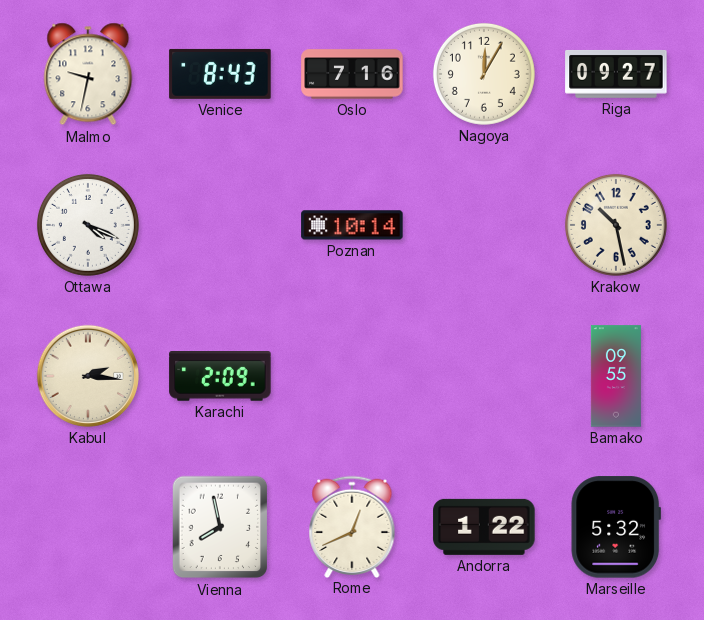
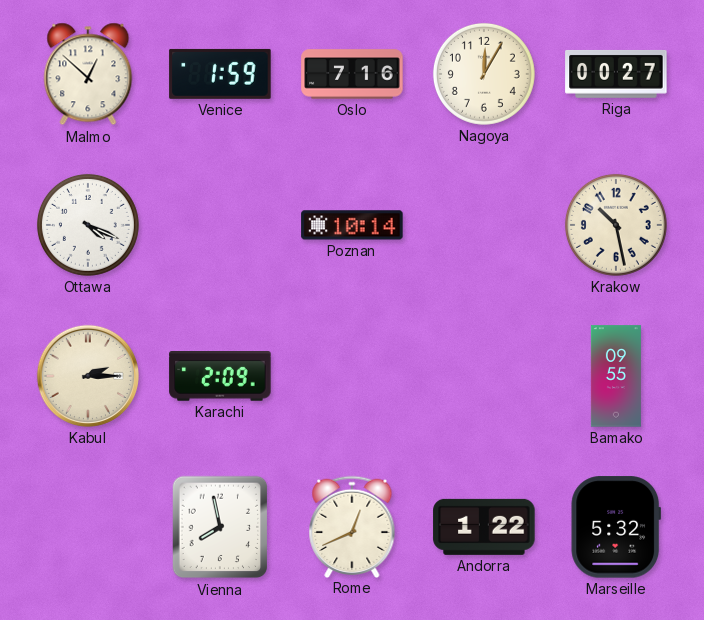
Malmo: 9:32 -> 12:52 (88, 74)
Venice: 8:43 -> 1:59 (220, 74)
Riga: 09:27 -> 00:27 (616, 74)
Kabul: 2:16 -> 2:15 (88, 376)
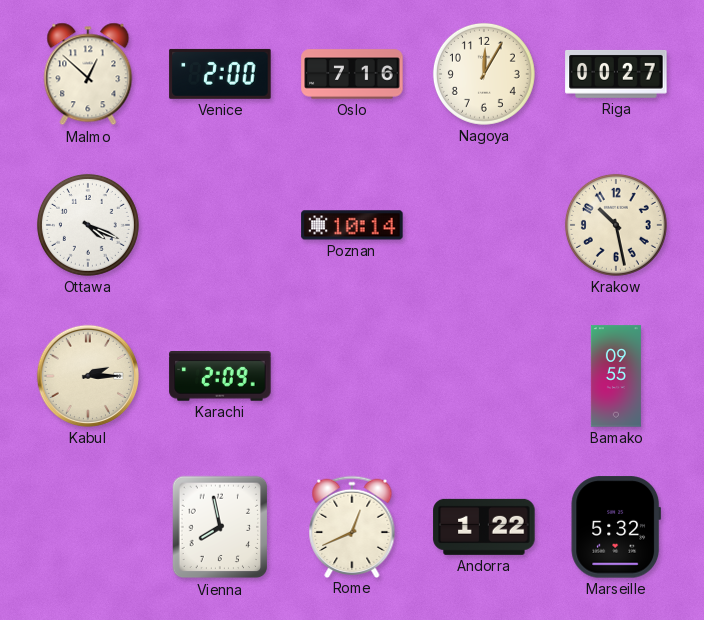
Venice: 1:59 -> 2:00 (220, 74)
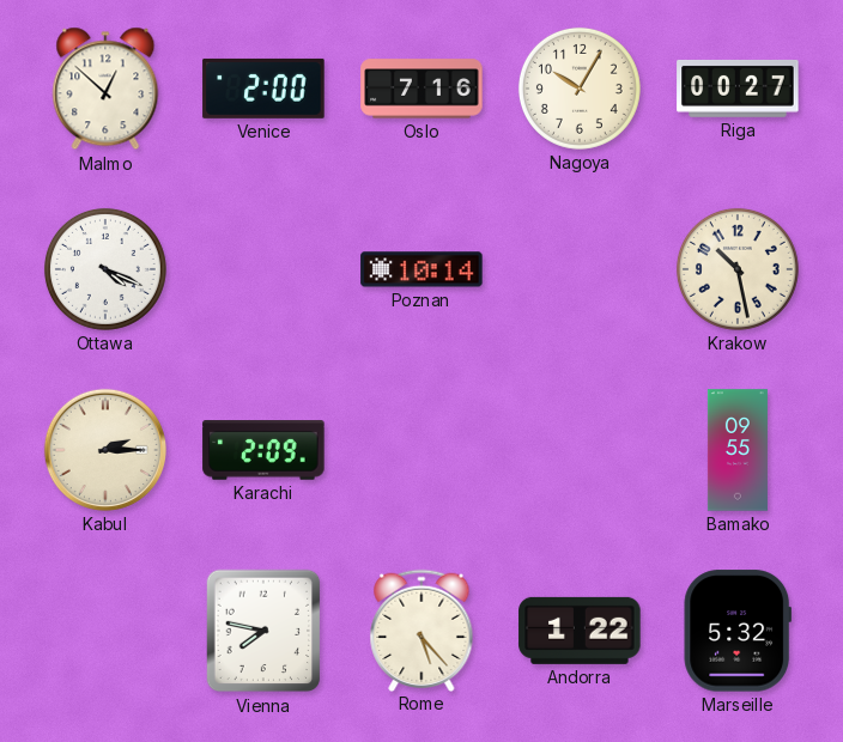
Nagoya: 12:05 -> 10:05 (580, 89)
Vienna: 7:58 -> 7:47 (263, 631)
Rome: 12:41 -> 5:23 (421, 630)
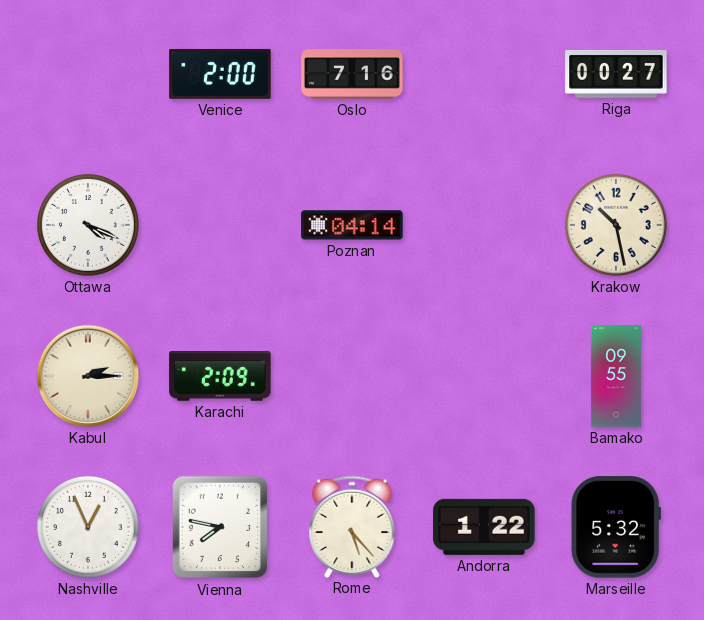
Malmo: 12:52 -> none (105, 89)
Nagoya: 10:05 -> none (580, 89)
Poznan: 10:14 -> 04:14 (352, 225)
Nashville: none -> 12:56 (88, 527)
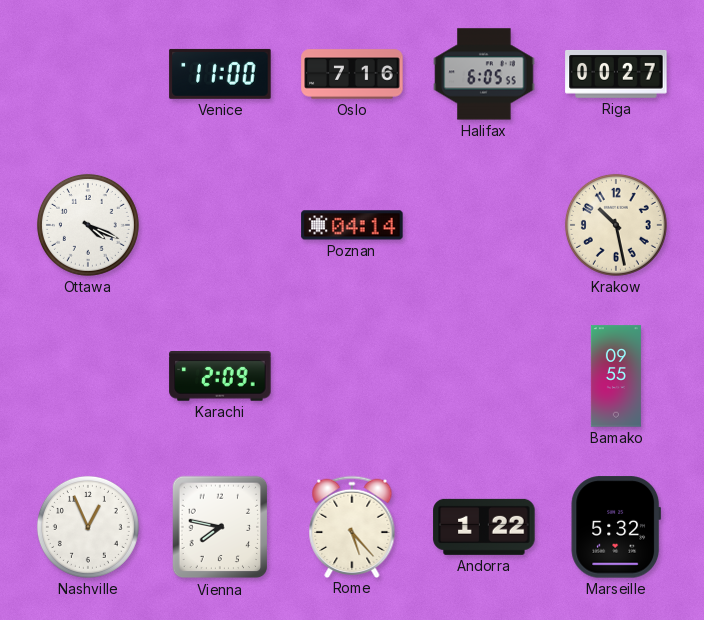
Venice: 2:00 -> 11:00 (220, 74)
Halifax: none -> 6:05 (484, 74)
Kabul: 2:15 -> none (88, 376)
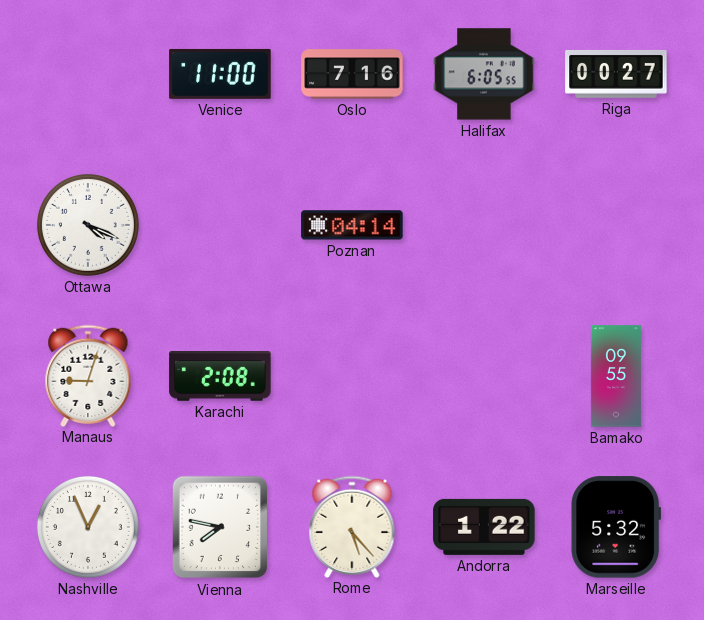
Krakow: 10:28 -> none (616, 225)
Manaus: none -> 9:03 (88, 375)
Karachi: 2:09 -> 2:08 (220, 377)
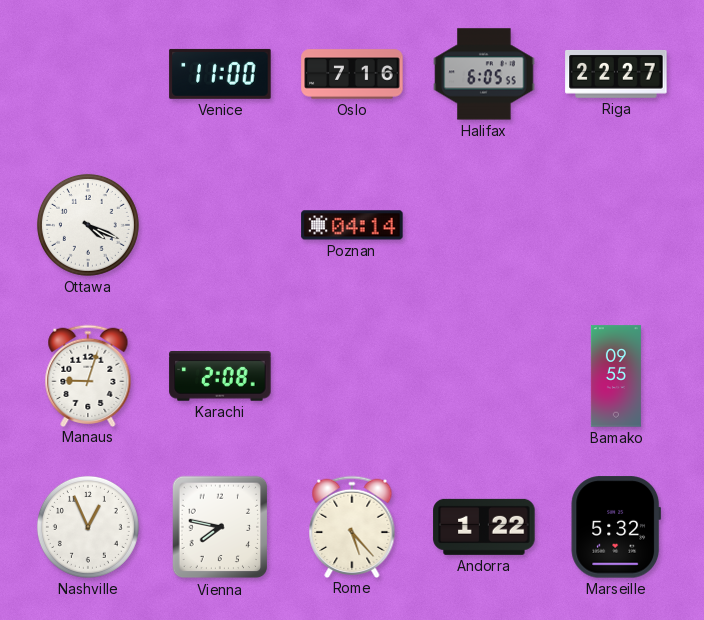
Riga: 00:27 -> 22:27 (616, 74)
